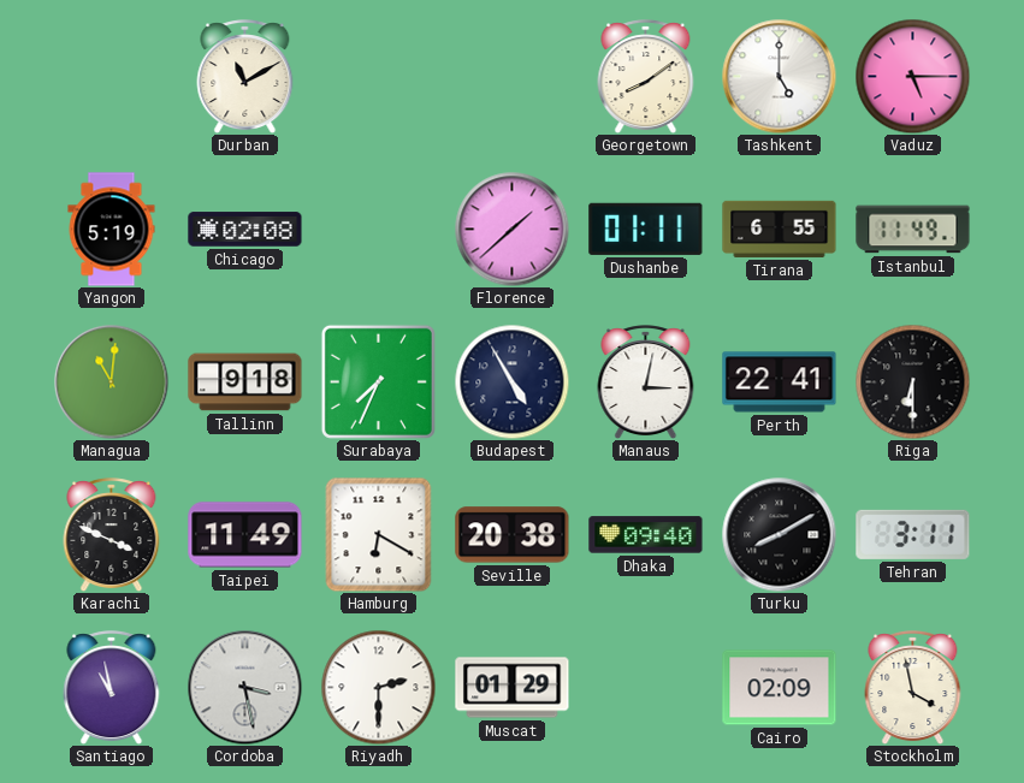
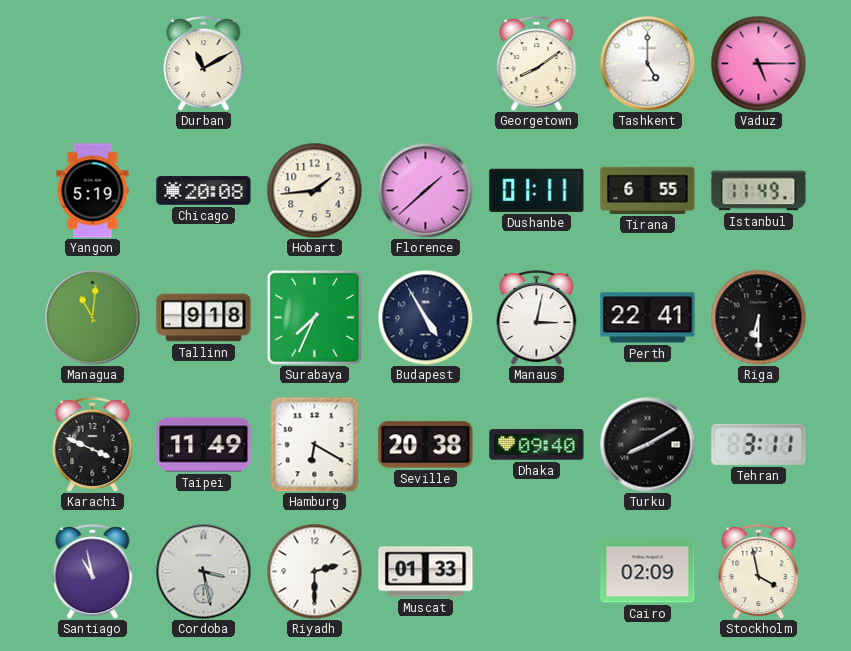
Chicago: 02:08 -> 20:08 (204, 191)
Hobart: none -> 1:44 (314, 190)
Muscat: 01:29 -> 01:33 (426, 572)
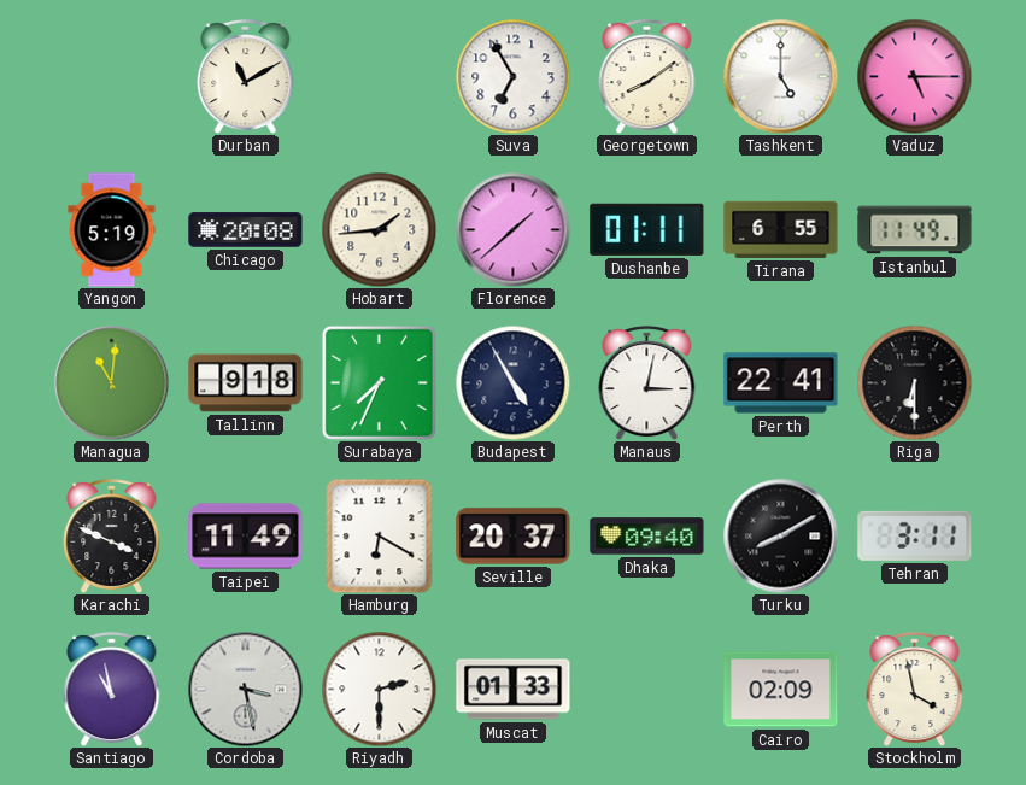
Suva: none -> 6:55 (512, 76)
Seville: 20:38 -> 20:37 (514, 537)
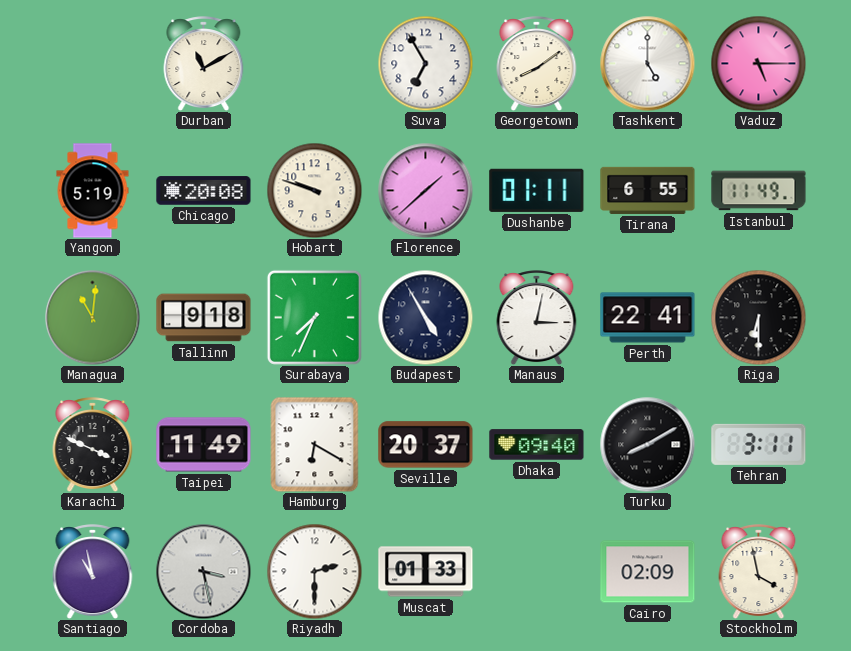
Hobart: 1:44 -> 9:48 (314, 190)
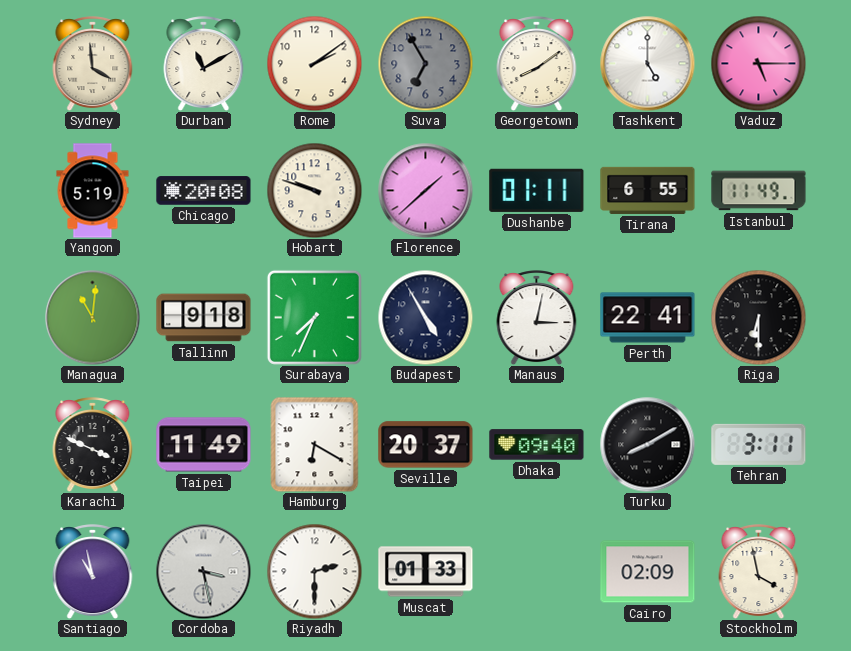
Sydney: none -> 3:59 (93, 64)
Rome: none -> 2:09 (314, 63)
Suva dial: white -> grey (425, 63)
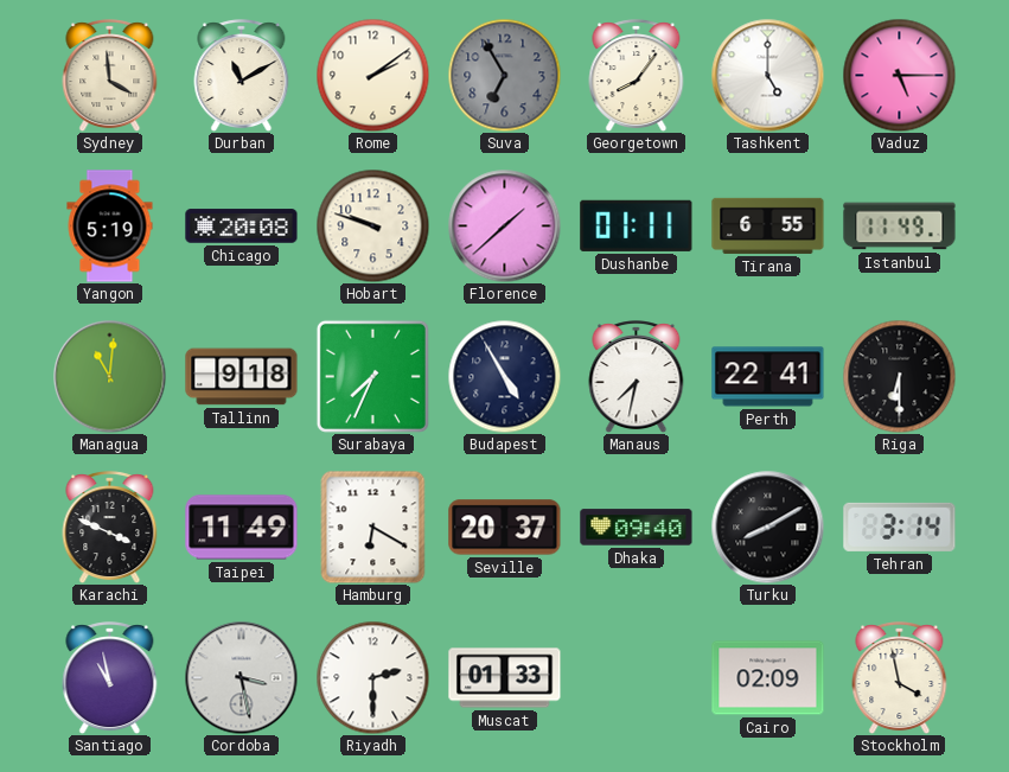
Georgetown: 8:09 -> 8:06 (637, 76)
Manaus: 3:02 -> 7:32 (637, 377)
Tehran: 3:11 -> 3:14 (900, 527)
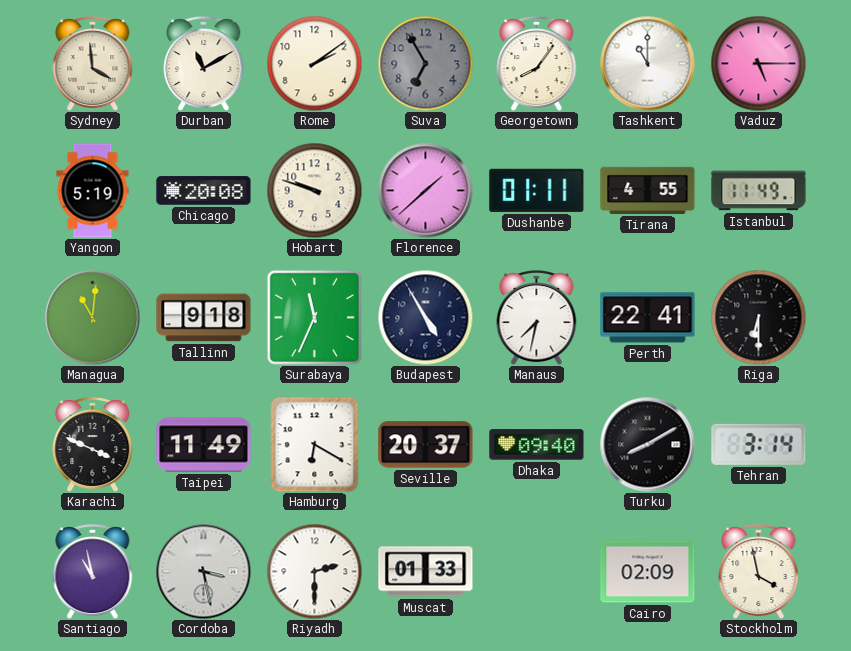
Tashkent: 5:00 -> 11:00 (647, 63)
Tirana: 6:55 -> 4:55 (648, 190)
Surabaya: 7:34 -> 11:34 (314, 317)
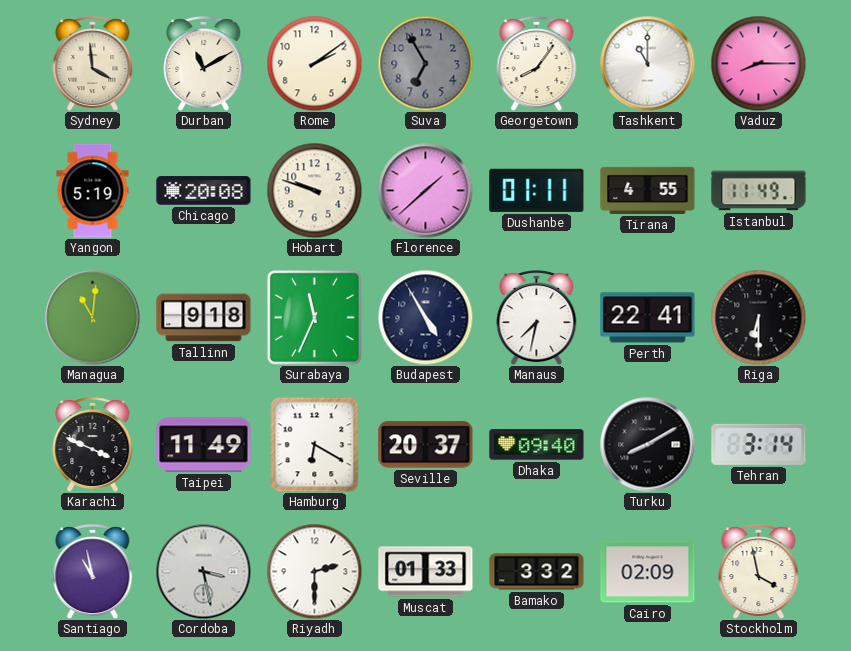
Vaduz: 5:15 -> 8:15 (758, 63)
Bamako: none -> 3:32 (537, 572)
